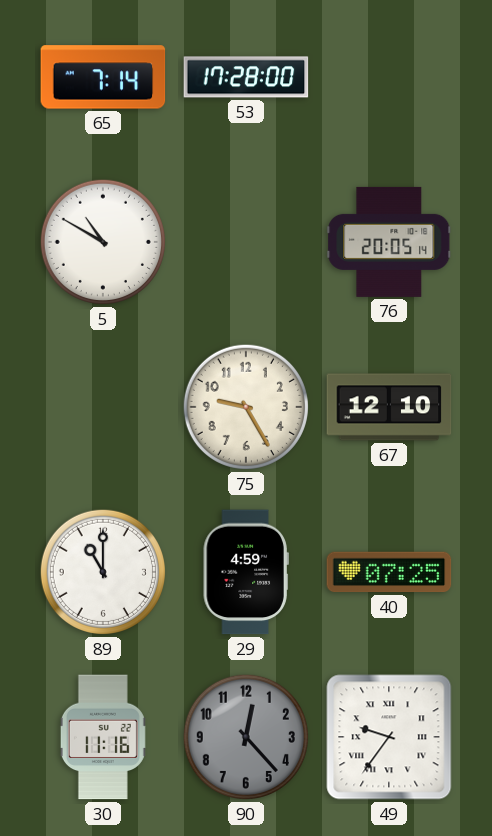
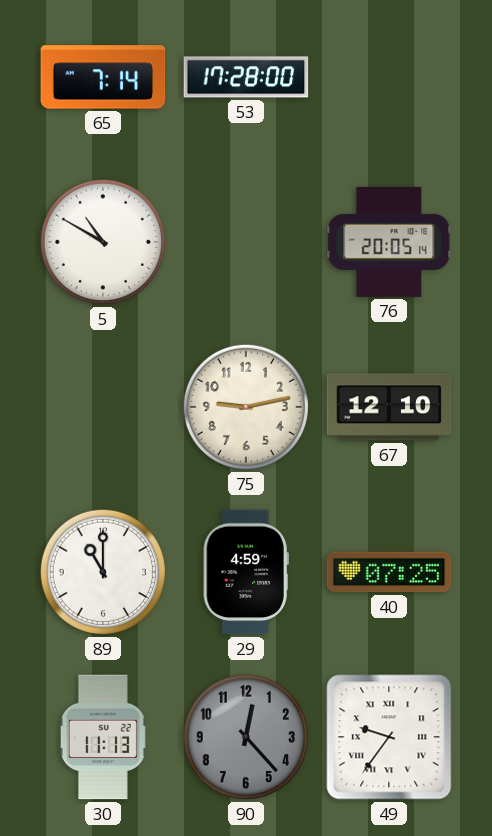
75: 9:25 -> 9:13 (246, 407)
30: 11:16 -> 11:13 (103, 737)
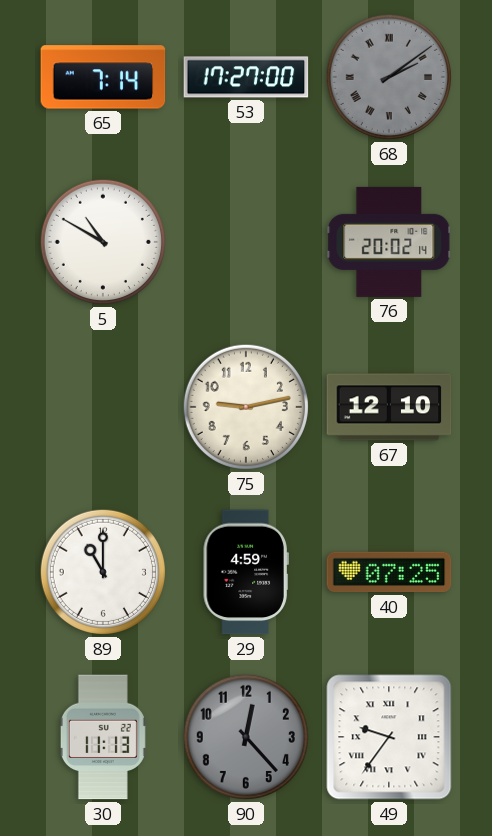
53: 17:28 -> 17:27 (246, 77)
68: none -> 2:09 (389, 77)
76: 20:05 -> 20:02 (389, 242)
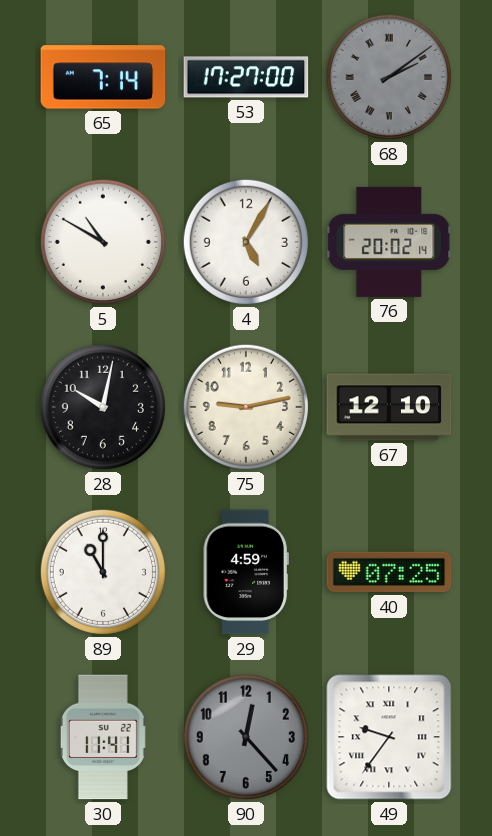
4: none -> 5:05 (246, 242)
28: none -> 10:02 (103, 407)
30: 11:13 -> 11:41 (103, 737)
